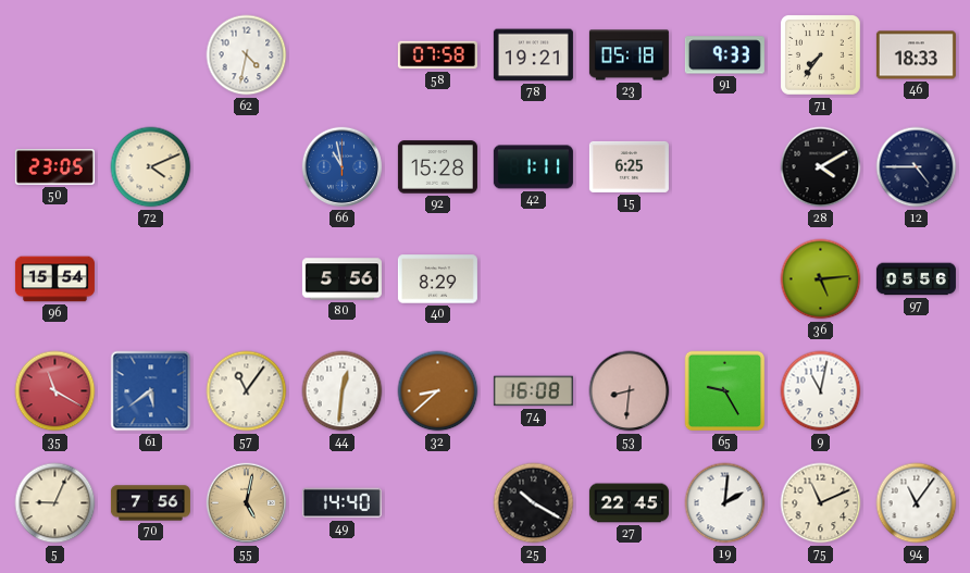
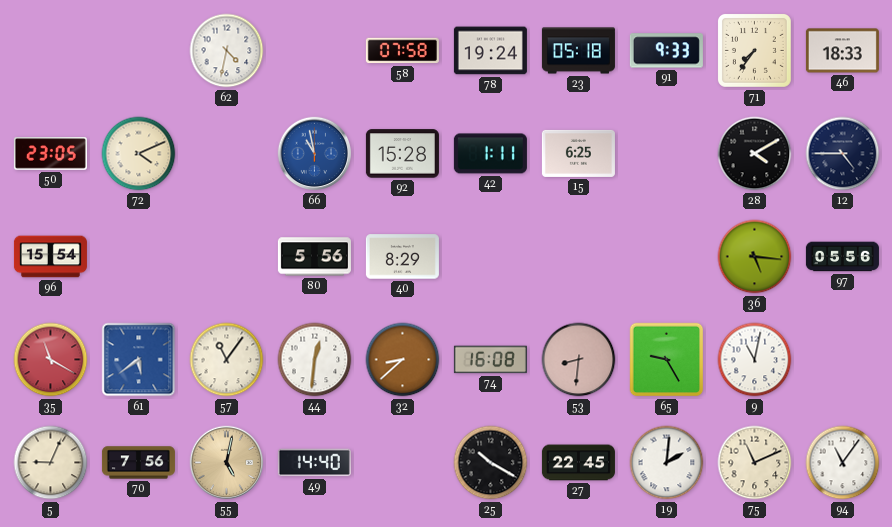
78: 19:21 -> 19:24 (490, 51)
36: 5:14 -> 5:16 (755, 257)
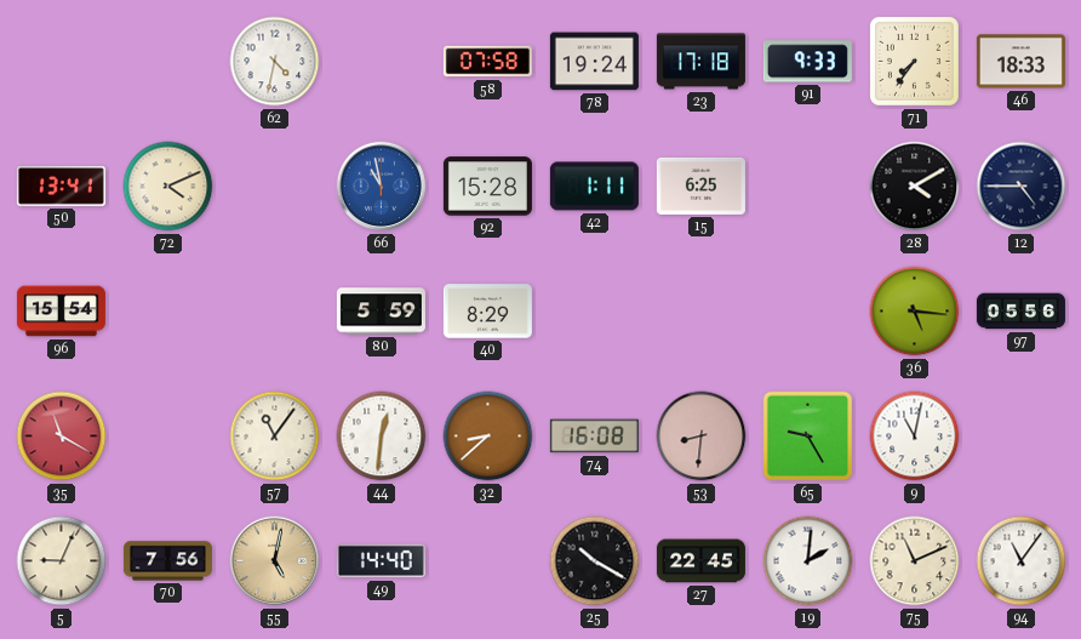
23: 05:18 -> 17:18 (700, 62)
50: 23:05 -> 13:41 (61, 187)
80: 5:56 -> 5:59 (381, 312)
61: 5:39 -> none (139, 360)
